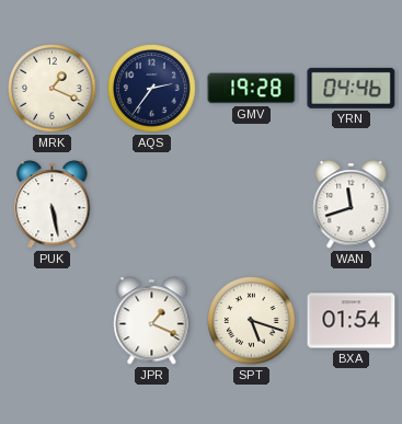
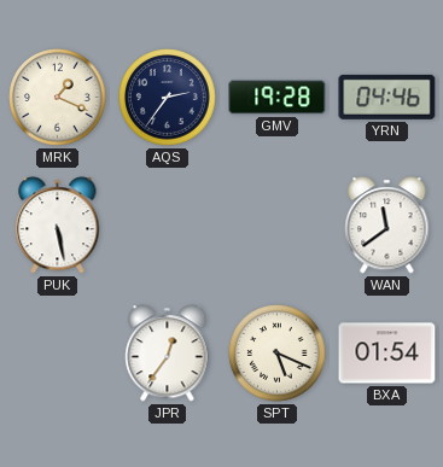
WAN: 11:42 -> 11:39 (387, 226)
JPR: 1:19 -> 12:36 (168, 354)
SPT: 5:18 -> 5:19 (278, 354)
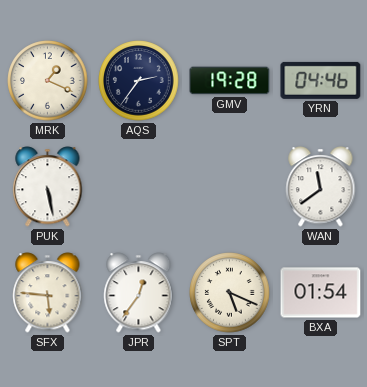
SFX: none -> 5:46 (48, 293)
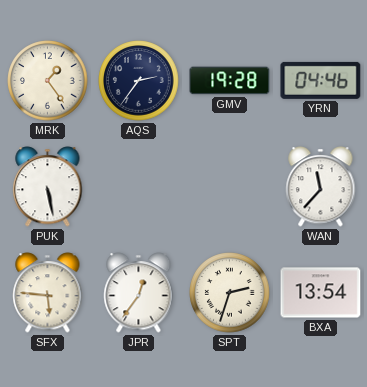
MRK: 1:19 -> 1:24 (48, 81)
WAN: 11:39 -> 11:37 (321, 187)
SPT: 5:19 -> 2:33 (230, 293)
BXA: 01:54 -> 13:54 (321, 293)
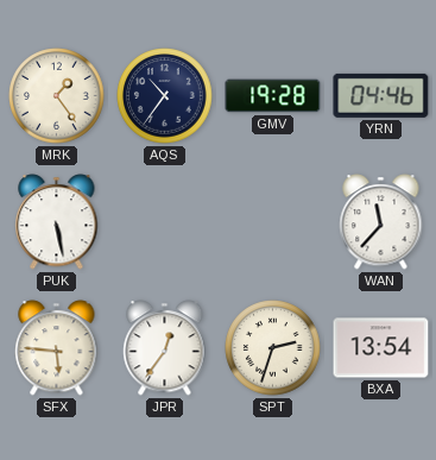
AQS: 2:36 -> 10:36 (165, 96)
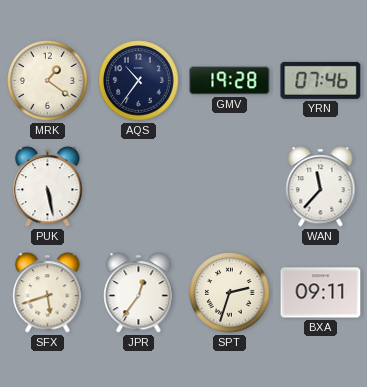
MRK: 1:24 -> 1:21 (48, 81)
YRN: 04:46 -> 07:46 (321, 80)
SFX: 5:46 -> 5:42 (48, 293)
BXA: 13:54 -> 09:11 (321, 293)
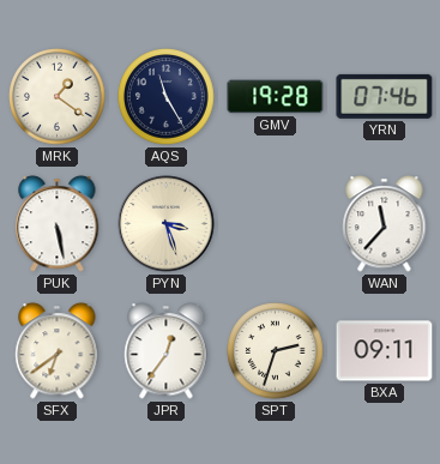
AQS: 10:36 -> 11:25 (167, 97)
PYN: none -> 3:27 (167, 224)
SFX: 5:42 -> 6:39 (58, 351)
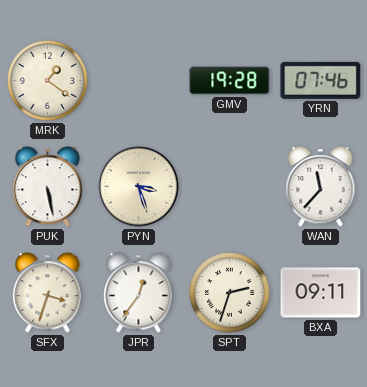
AQS: 11:25 -> none (167, 97)
SFX: 6:39 -> 3:33 (48, 293)
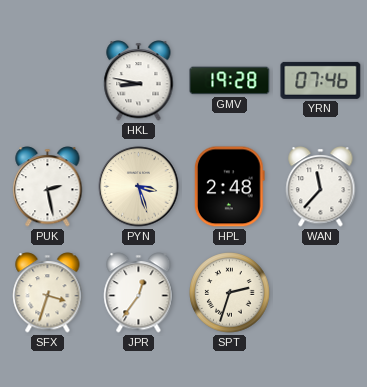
MRK: 1:21 -> none (48, 81)
HKL: none -> 8:47 (139, 81)
PUK: 5:28 -> 2:28 (48, 187)
HPL: none -> 2:48 (229, 187)
BXA: 09:11 -> none (321, 293)
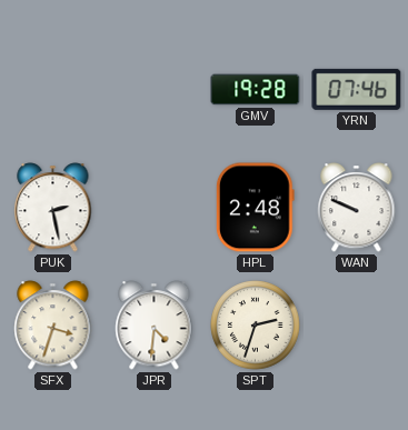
HKL: 8:47 -> none (139, 81)
PYN: 3:27 -> none (139, 187)
WAN: 11:37 -> 9:49 (357, 208)
JPR: 12:36 -> 4:31 (155, 326)
